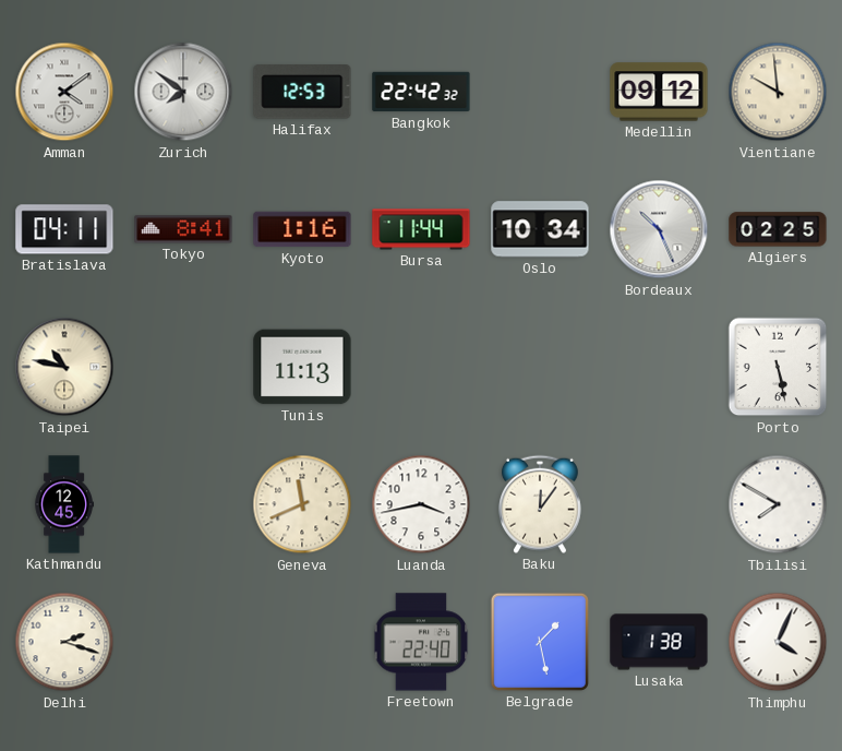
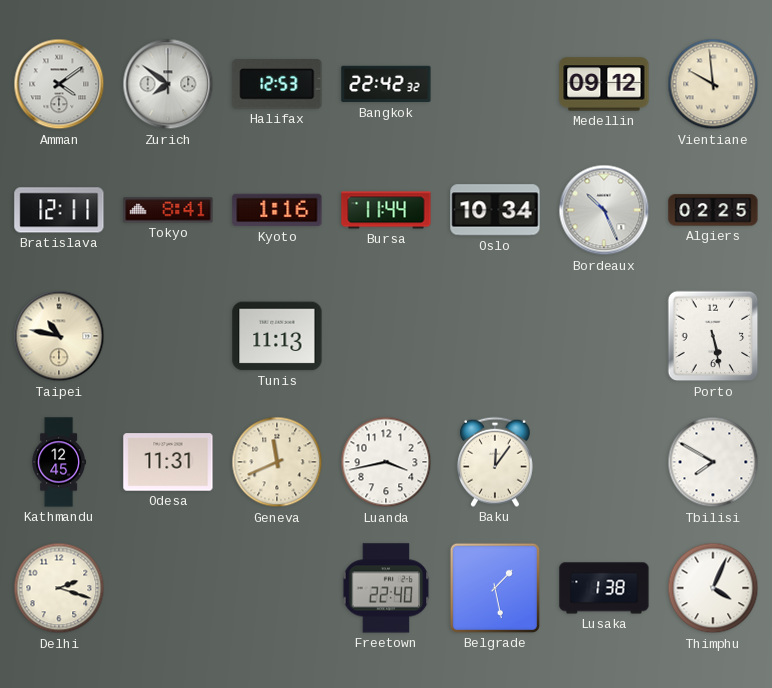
Bratislava: 04:11 -> 12:11 (59, 210)
Odesa: none -> 11:31 (168, 462)
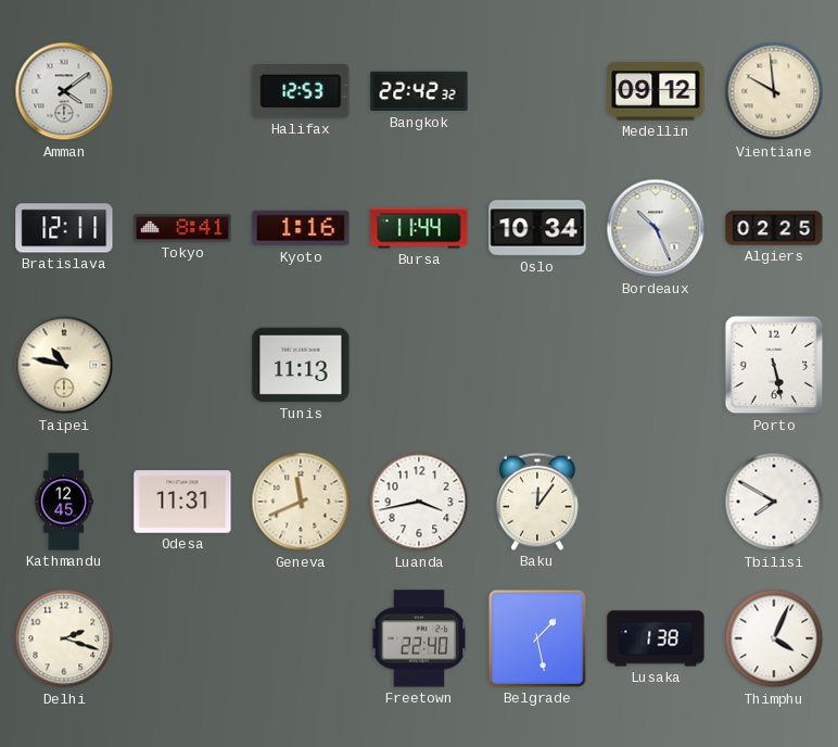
Zurich: 7:51 -> none (168, 84)
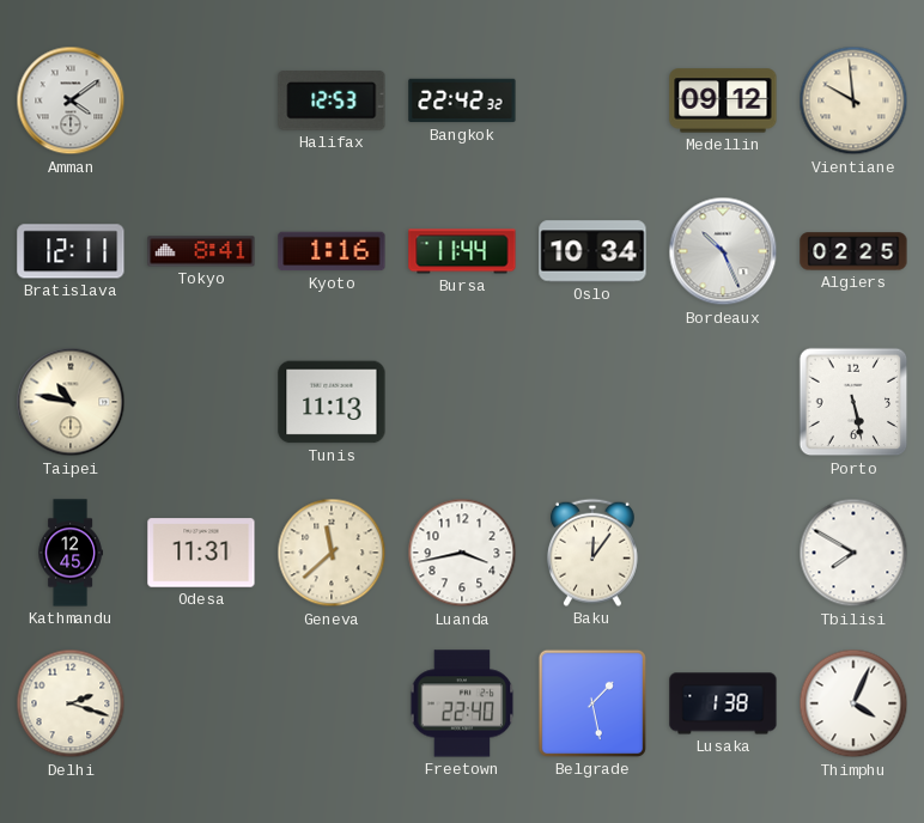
Geneva: 11:41 -> 11:38 (332, 553)
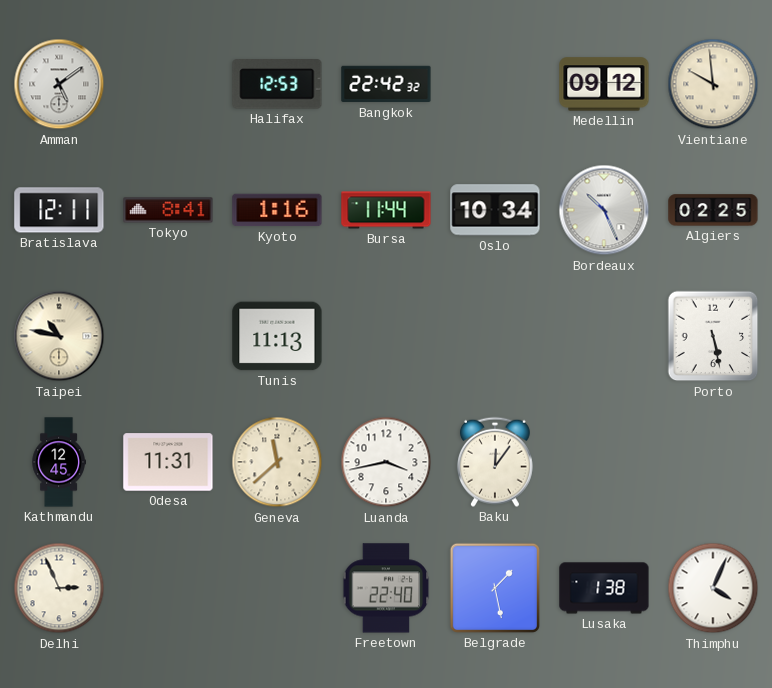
Amman: 4:09 -> 5:09 (59, 84)
Tbilisi: 7:50 -> none (853, 553)
Delhi: 2:18 -> 2:56 (59, 588)
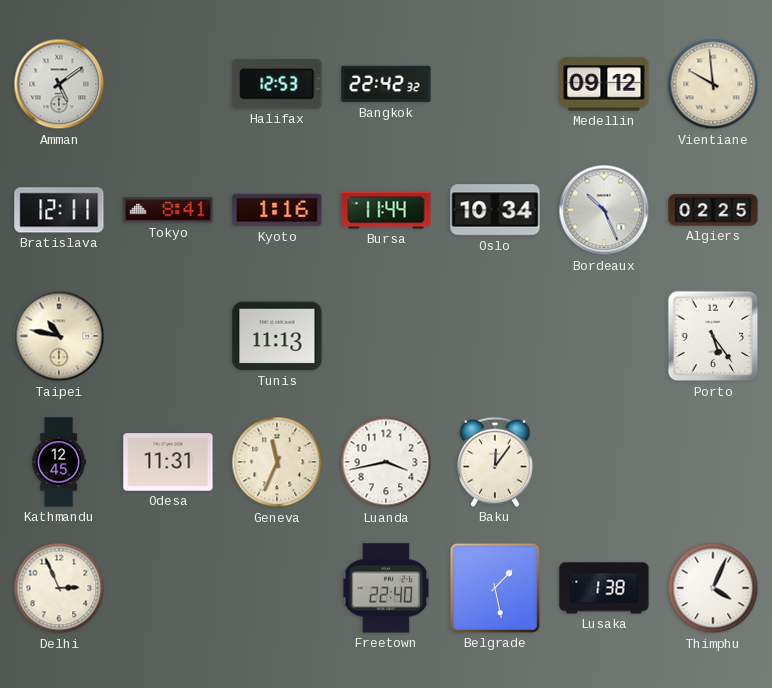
Porto: 5:28 -> 5:24 (713, 336)
Geneva: 11:38 -> 11:34 (277, 462)
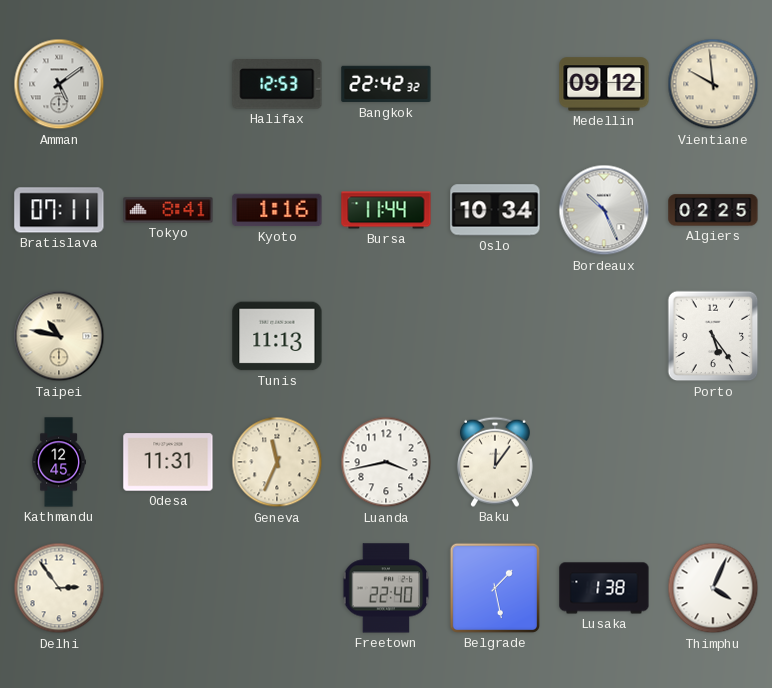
Bratislava: 12:11 -> 07:11 (59, 210)
Delhi: 2:56 -> 2:54 (59, 588)
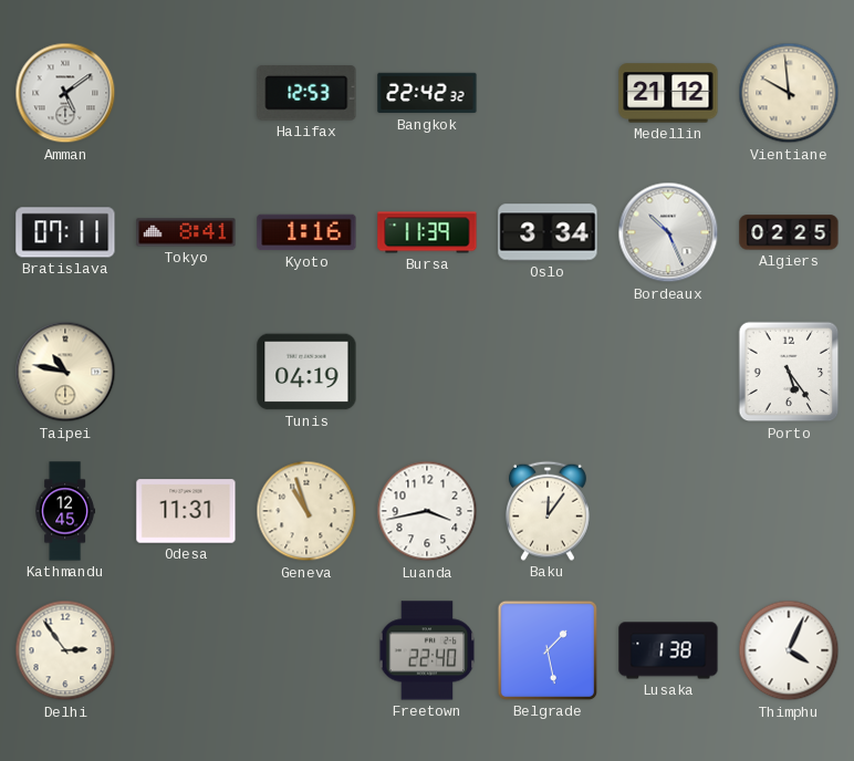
Medellin: 09:12 -> 21:12 (668, 93)
Bursa: 11:44 -> 11:39 (427, 232)
Oslo: 10:34 -> 3:34 (548, 232)
Tunis: 11:13 -> 04:19 (306, 372)
Geneva: 11:34 -> 10:57 (306, 511)
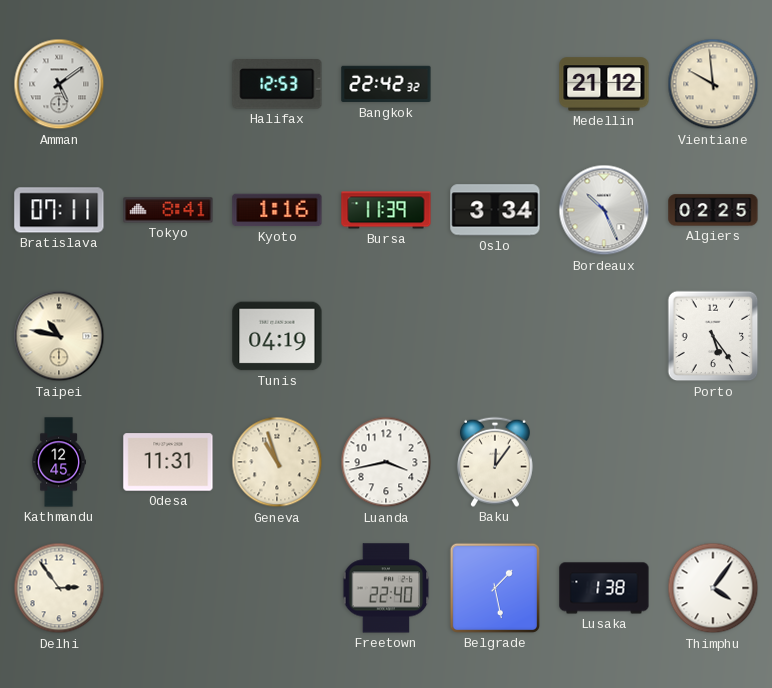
Thimphu: 4:04 -> 4:06 (713, 588)
